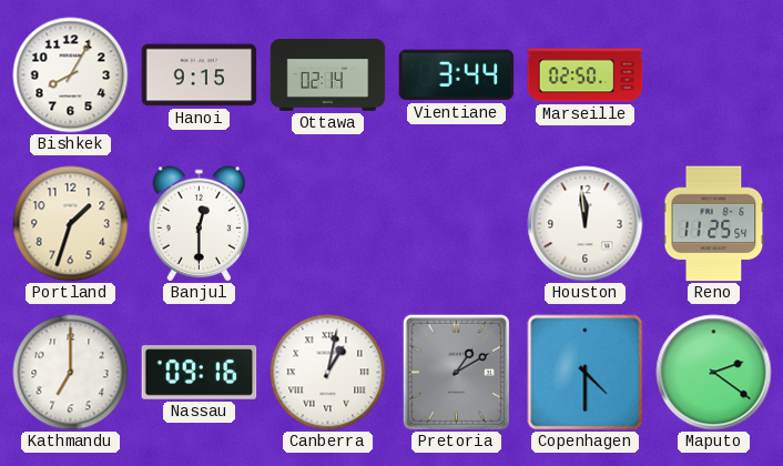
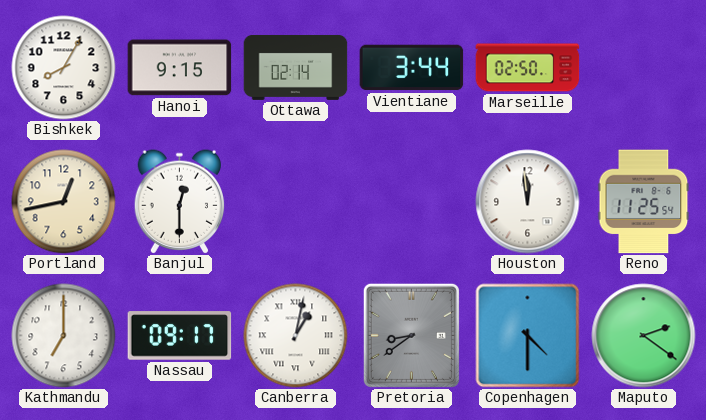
Portland: 1:33 -> 12:43 (64, 202)
Nassau: 09:16 -> 09:17 (180, 336)
Pretoria: 1:10 -> 8:39 (411, 335)
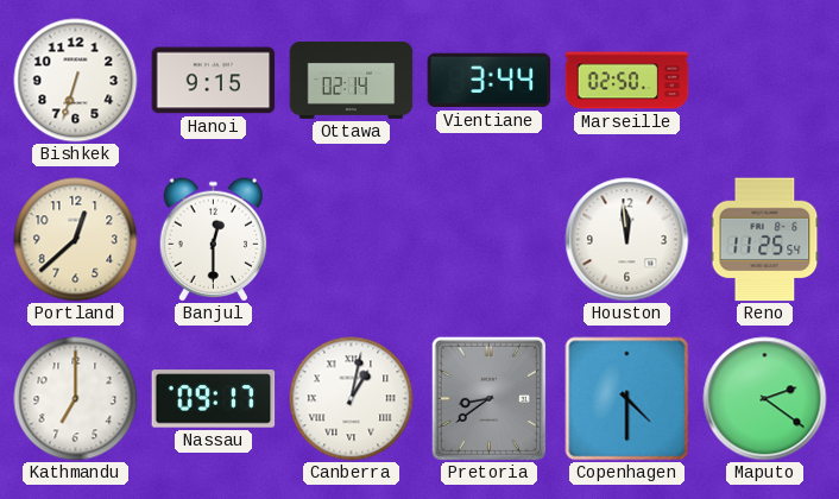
Bishkek: 8:05 -> 6:33 (76, 81)
Portland: 12:43 -> 12:38 (76, 240)
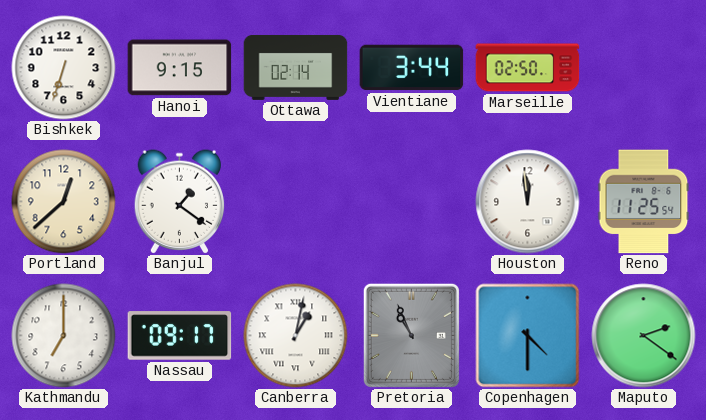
Banjul: 12:30 -> 1:21 (180, 202)
Pretoria: 8:39 -> 10:56 (411, 335)
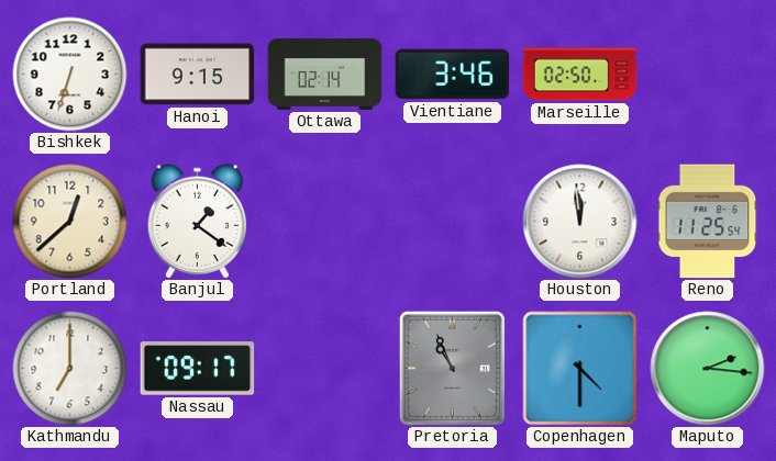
Vientiane: 3:44 -> 3:46 (453, 75)
Canberra: 1:02 -> none (296, 336)
Maputo: 2:21 -> 2:16 (708, 369)
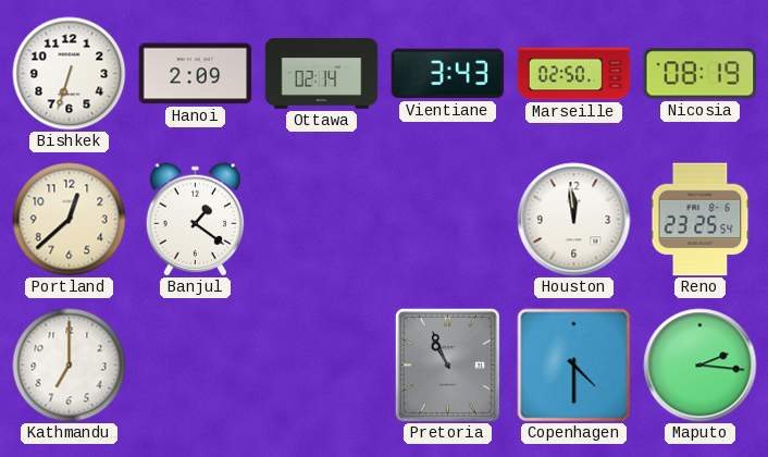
Hanoi: 9:15 -> 2:09 (196, 74)
Vientiane: 3:46 -> 3:43 (448, 74)
Nicosia: none -> 08:19 (701, 74)
Reno: 11:25 -> 23:25 (701, 220)
Nassau: 09:17 -> none (198, 369)
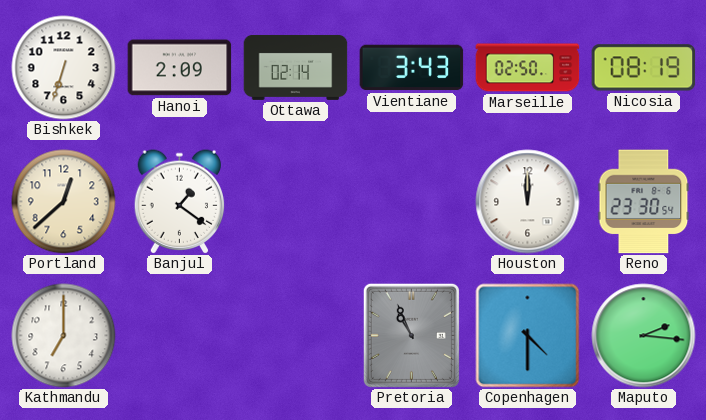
Houston: 11:59 -> 12:00 (528, 202)
Reno: 23:25 -> 23:30 (644, 202)
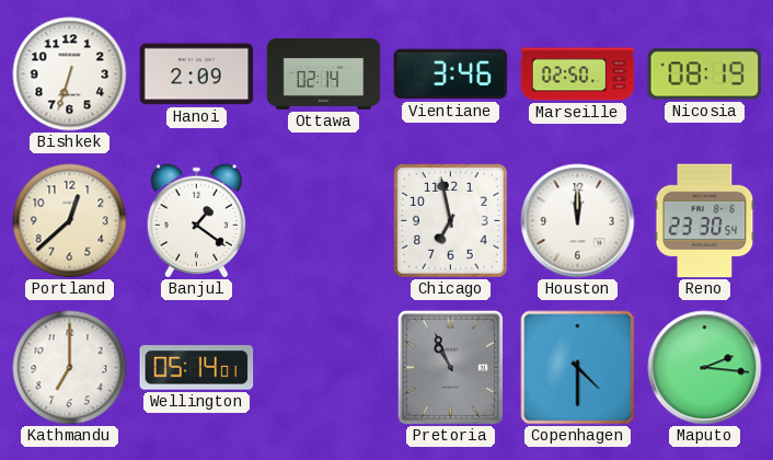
Vientiane: 3:43 -> 3:46 (451, 74)
Chicago: none -> 6:58 (451, 221)
Wellington: none -> 05:14 (197, 368)
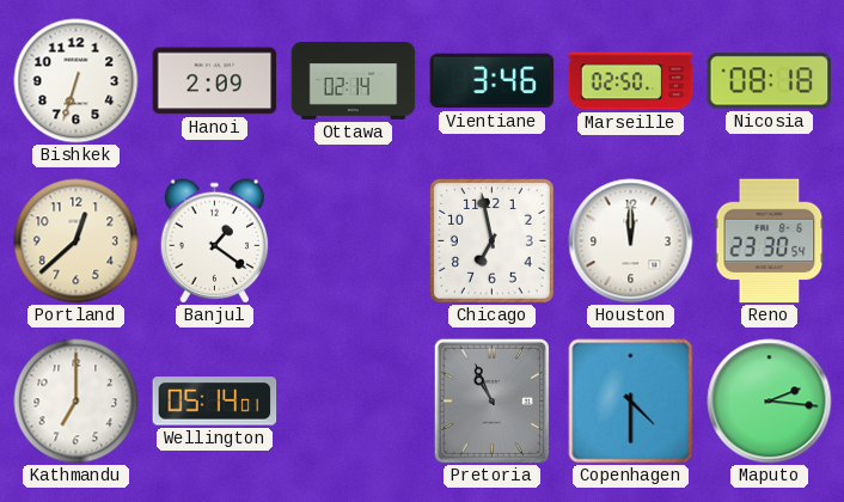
Nicosia: 08:19 -> 08:18 (770, 81)
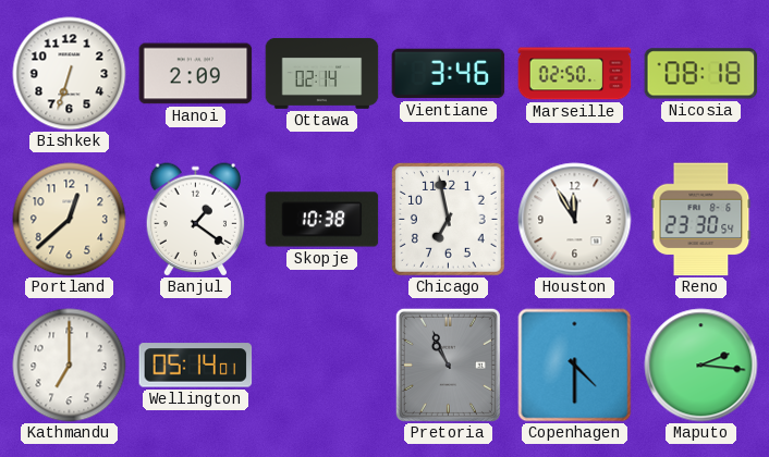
Skopje: none -> 10:38 (322, 220)
Houston: 12:00 -> 11:55 (575, 220)
